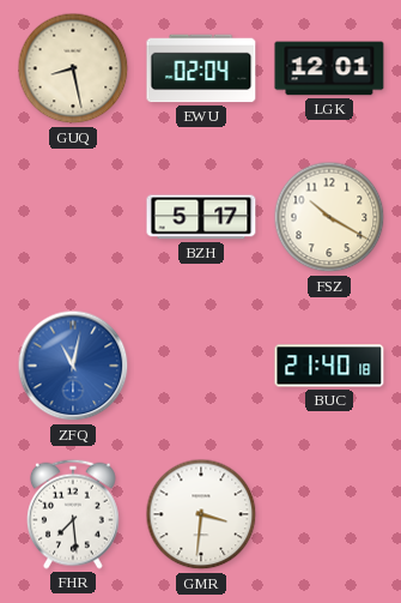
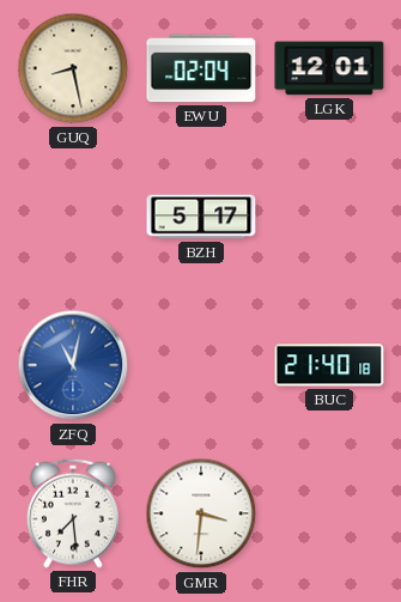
FSZ: 10:20 -> none (329, 217)
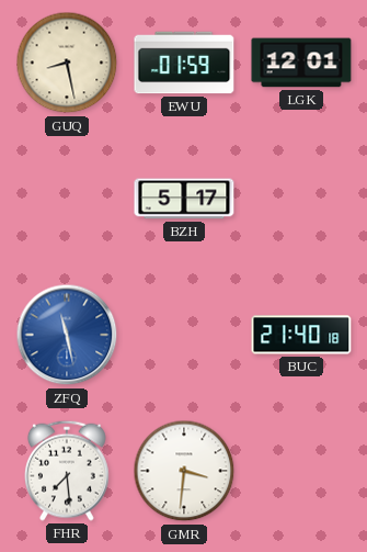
EWU: 02:04 -> 01:59 (184, 63)
ZFQ: 11:02 -> 11:28 (67, 335)
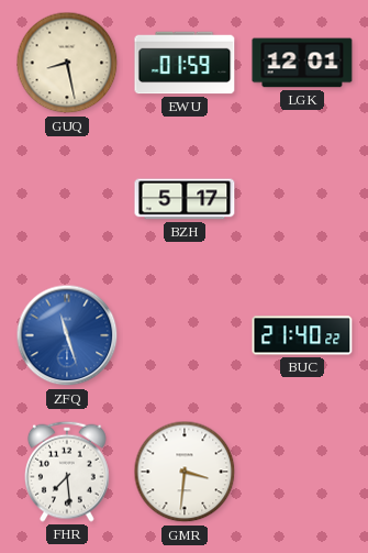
ZFQ: 11:28 -> 11:27 (67, 335)
BUC: 21:40:18 -> 21:40:22 (302, 335)
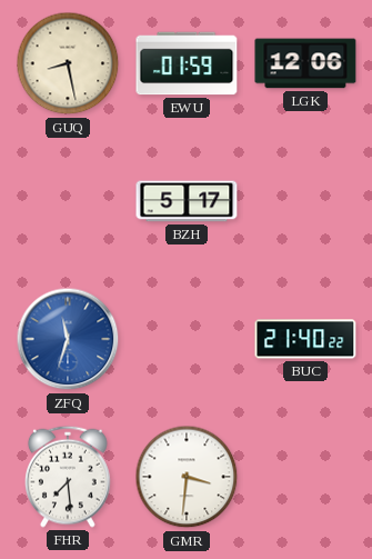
LGK: 12:01 -> 12:06 (305, 63)
ZFQ: 11:27 -> 11:33 (68, 339)
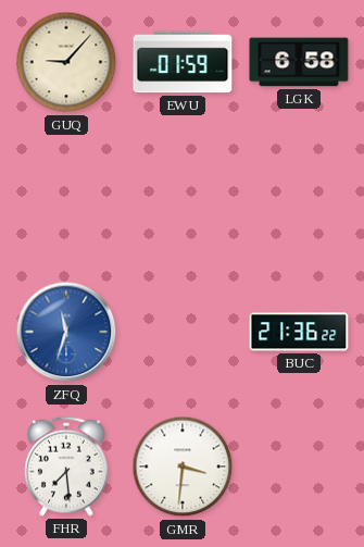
GUQ: 8:28 -> 9:07 (66, 62)
LGK: 12:06 -> 6:58 (299, 62)
BZH: 5:17 -> none (187, 201)
BUC: 21:40 -> 21:36 (299, 332)
